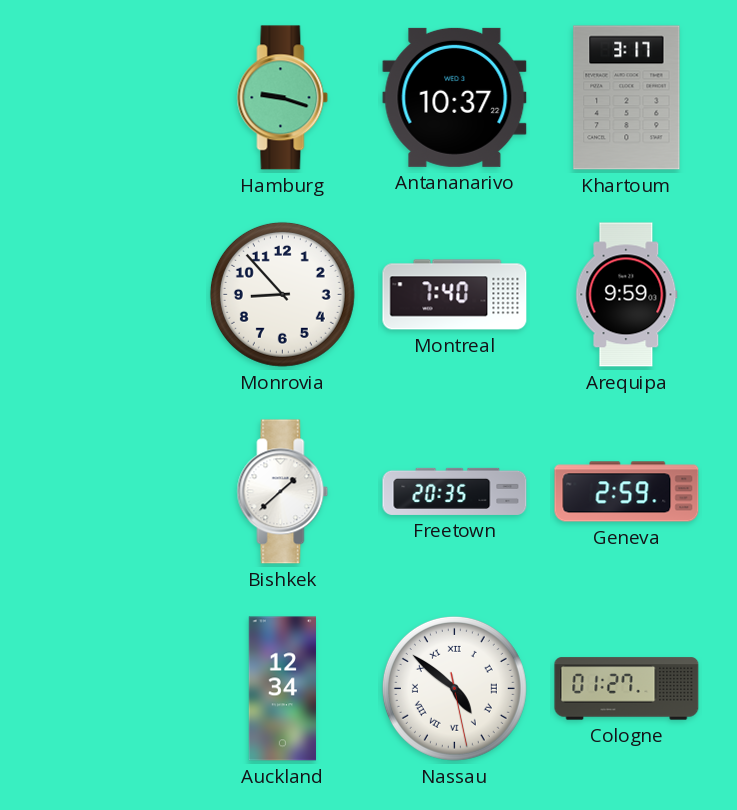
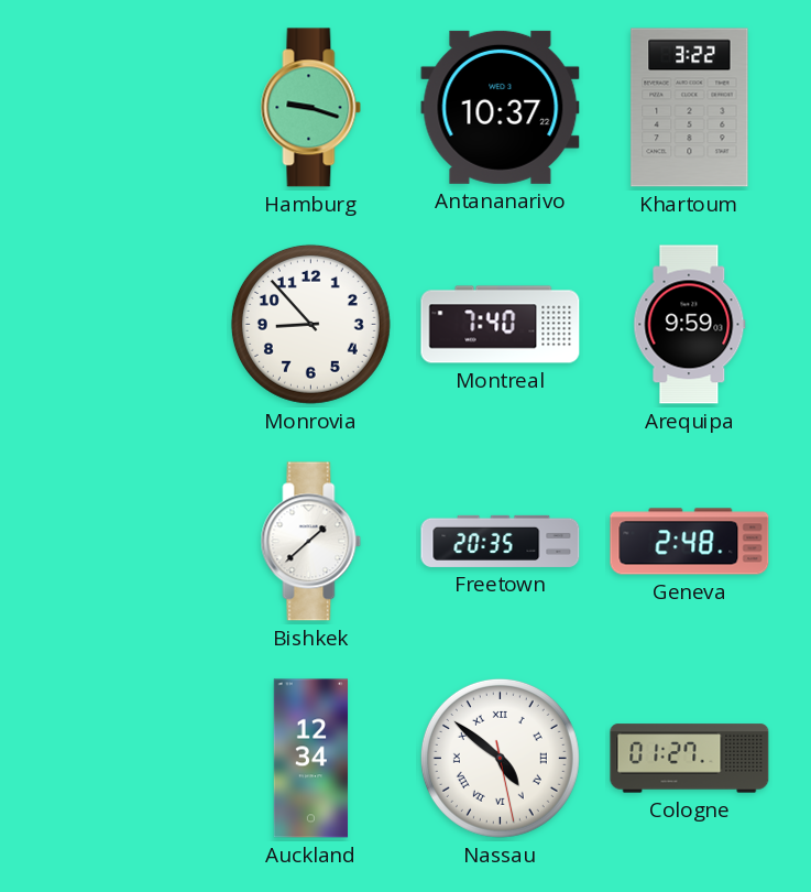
Khartoum: 3:17 -> 3:22 (690, 108)
Geneva: 2:59 -> 2:48 (690, 542)
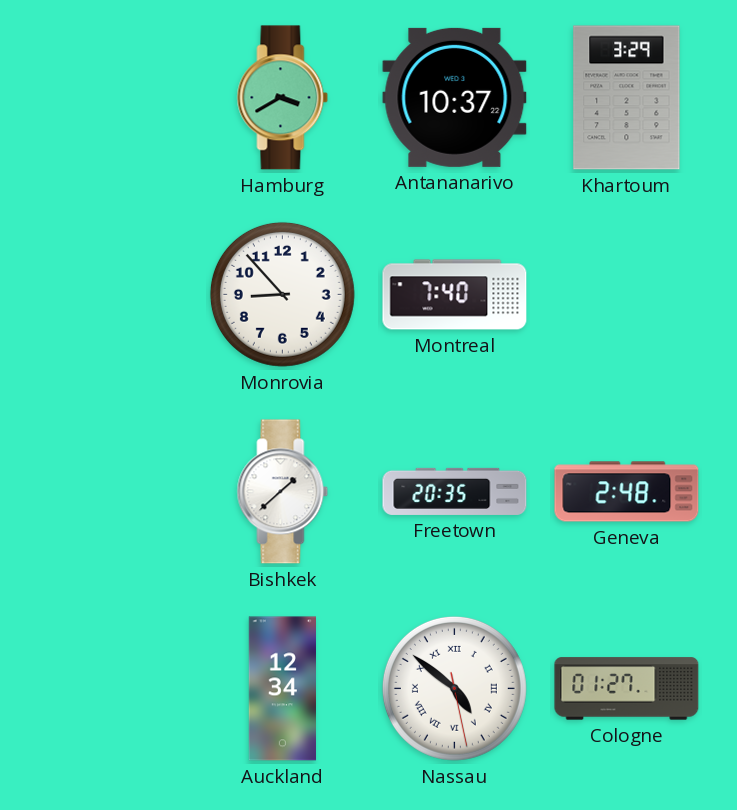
Hamburg: 9:18 -> 3:40 (283, 98)
Khartoum: 3:22 -> 3:29 (627, 98)
Arequipa: 9:59 -> none (690, 325)
